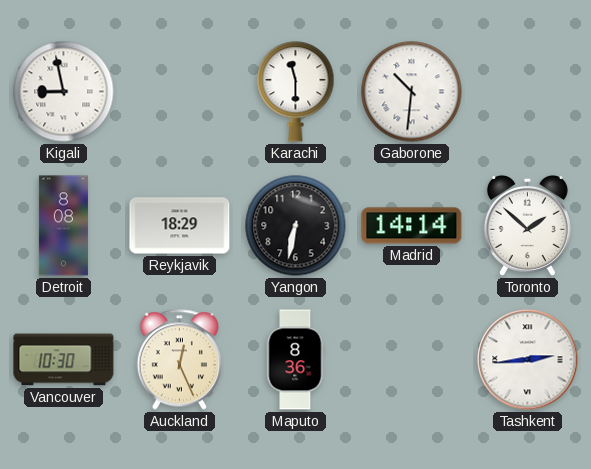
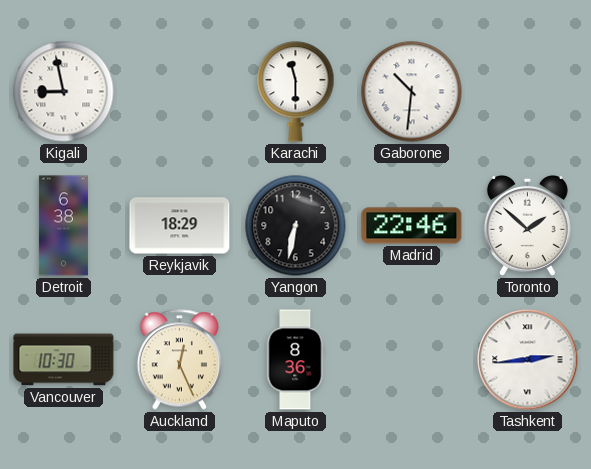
Detroit: 8:08 -> 6:38 (63, 226)
Madrid: 14:14 -> 22:46 (412, 226)
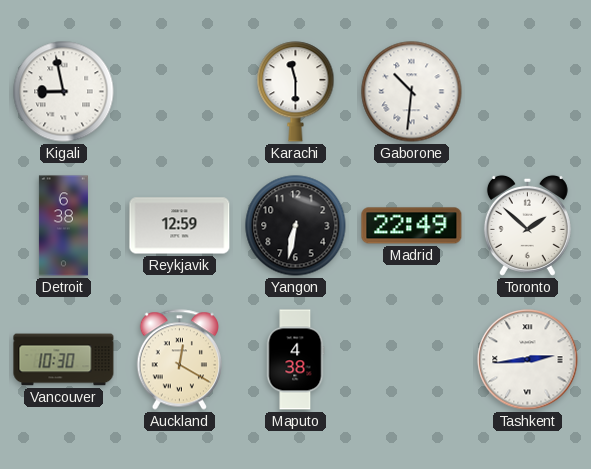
Reykjavik: 18:29 -> 12:59 (180, 226)
Madrid: 22:46 -> 22:49 (412, 226)
Auckland: 12:26 -> 12:20 (179, 360)
Maputo: 8:36 -> 4:38 (296, 360)
